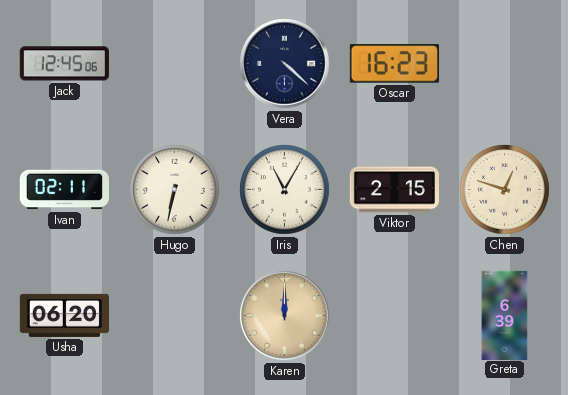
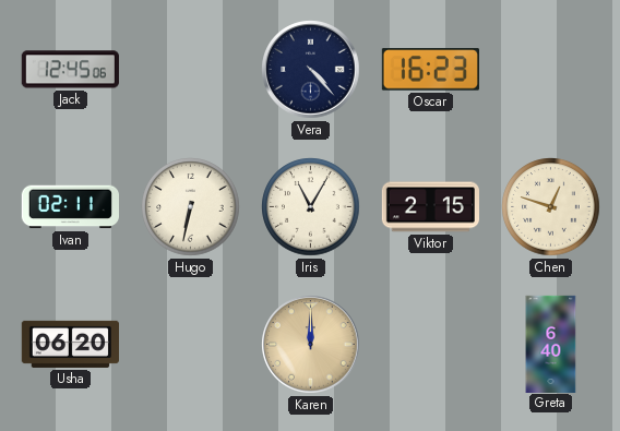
Vera: 4:22 -> 4:23 (311, 70)
Greta: 6:39 -> 6:40 (551, 344)
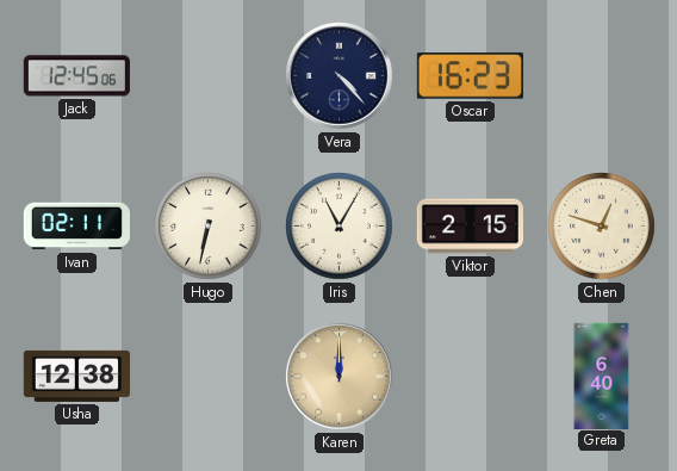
Usha: 06:20 -> 12:38 (76, 376)
